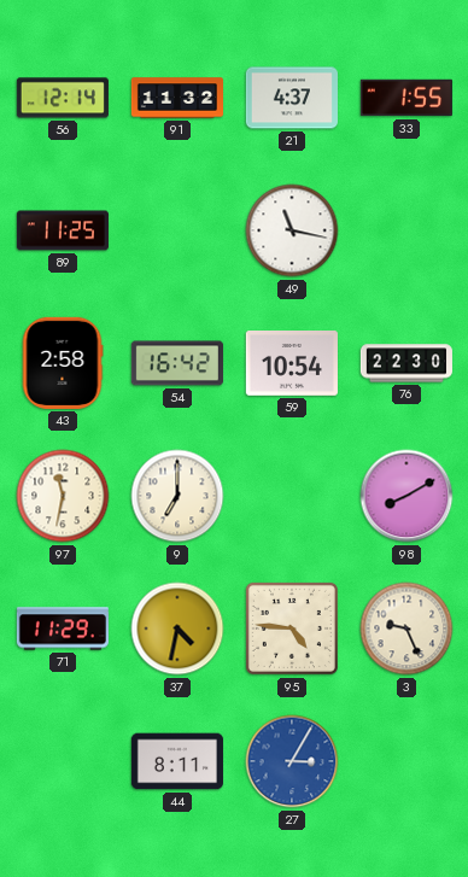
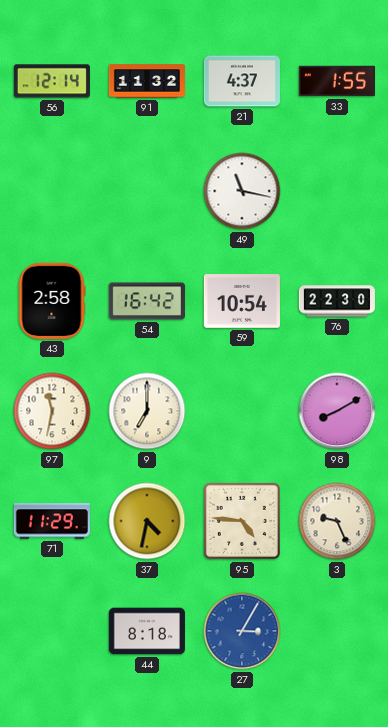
89: 11:25 -> none (63, 230)
44: 8:11 -> 8:18 (147, 631)
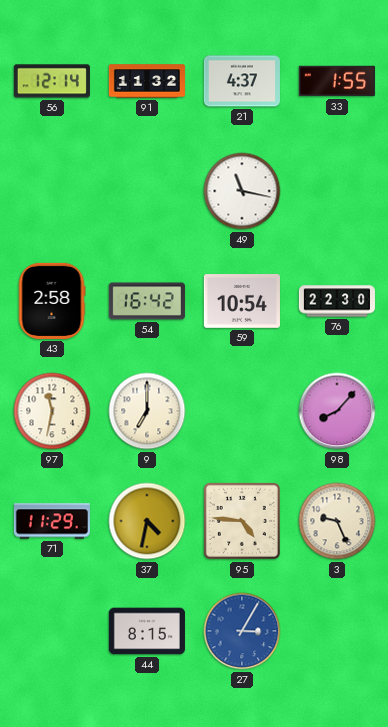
98: 8:10 -> 8:07 (337, 411)
44: 8:18 -> 8:15 (147, 631)
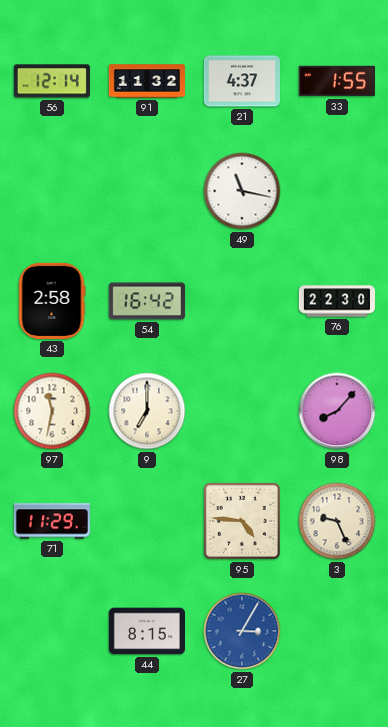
59: 10:54 -> none (242, 302)
37: 4:32 -> none (147, 521)
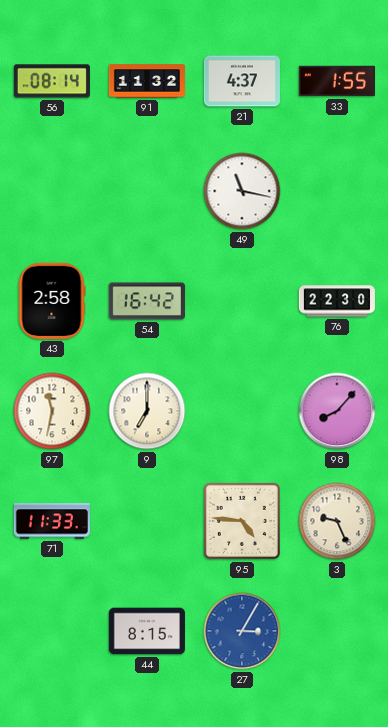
56: 12:14 -> 08:14 (52, 81)
71: 11:29 -> 11:33 (52, 521)
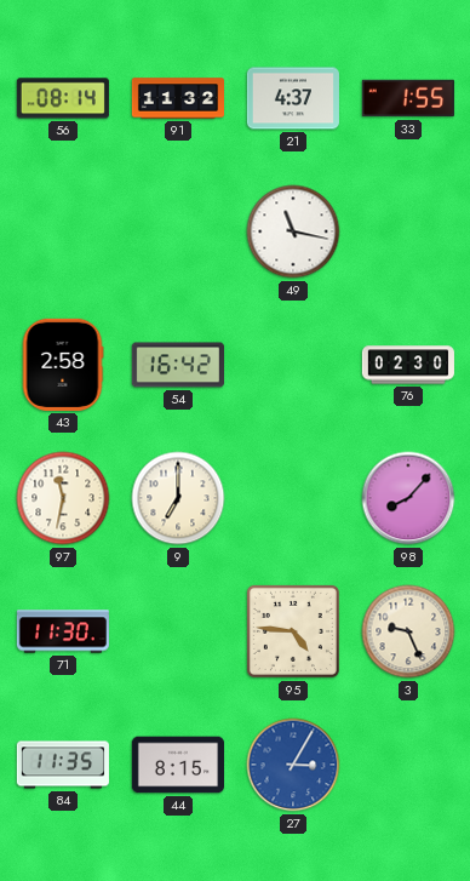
76: 22:30 -> 02:30 (408, 365)
71: 11:33 -> 11:30 (63, 631)
84: none -> 11:35 (63, 765)
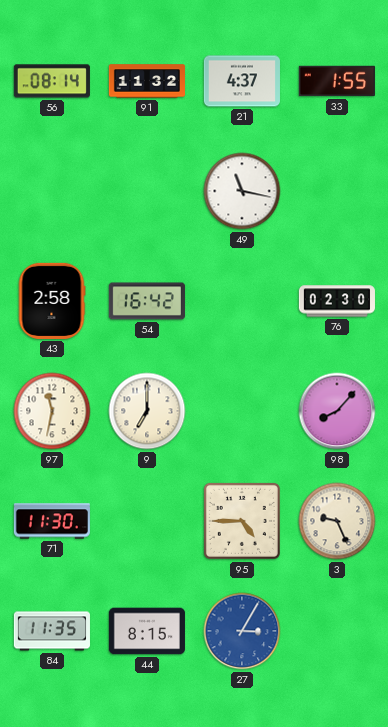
95: 4:46 -> 4:45 (242, 521)
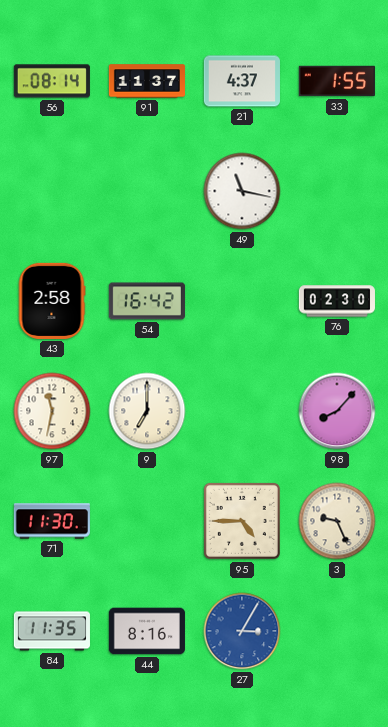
91: 11:32 -> 11:37 (146, 81)
44: 8:15 -> 8:16 (147, 631)
